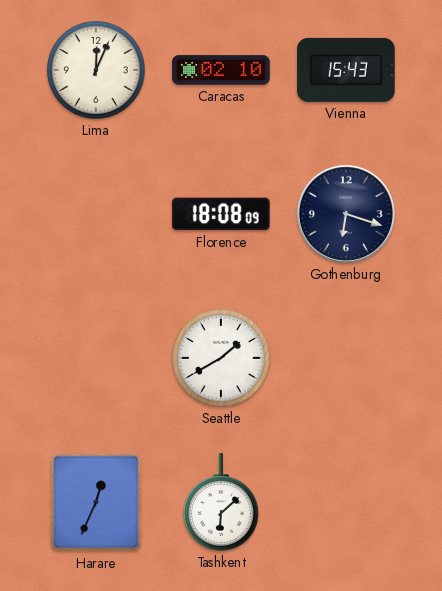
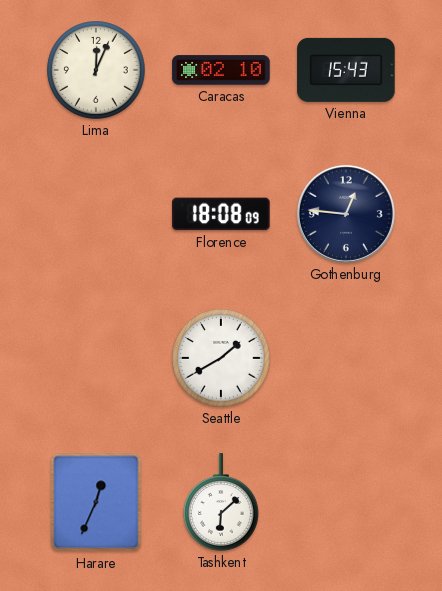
Gothenburg: 6:18 -> 12:46 (346, 214)
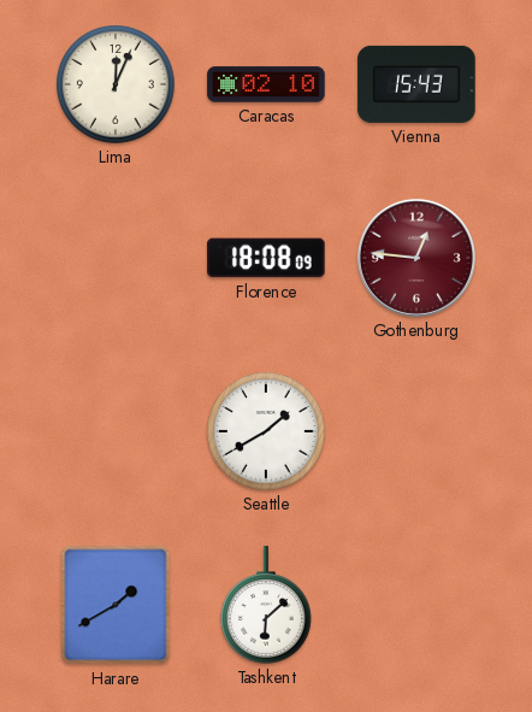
Gothenburg dial: navy -> burgundy (416, 258)
Harare: 12:34 -> 1:40 (116, 605)
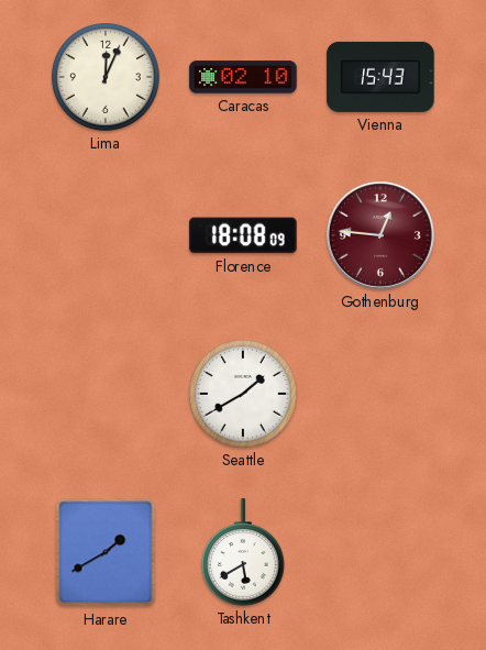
Tashkent: 6:08 -> 5:40 (244, 552)
